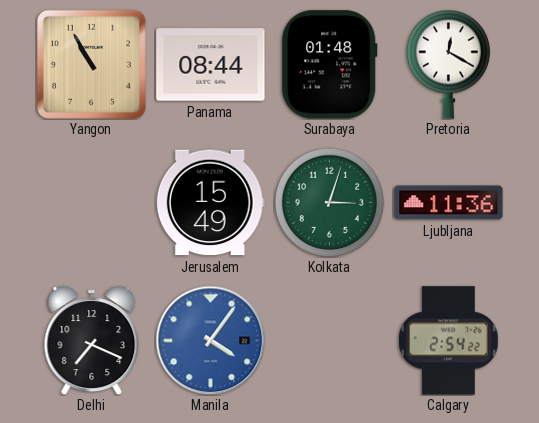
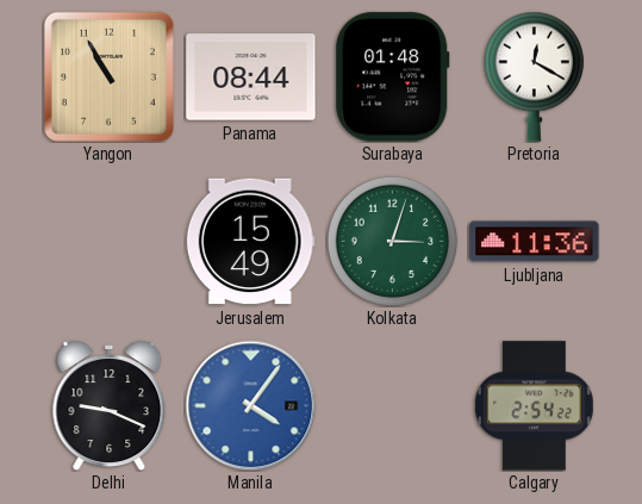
Delhi: 7:19 -> 9:19 (110, 406)
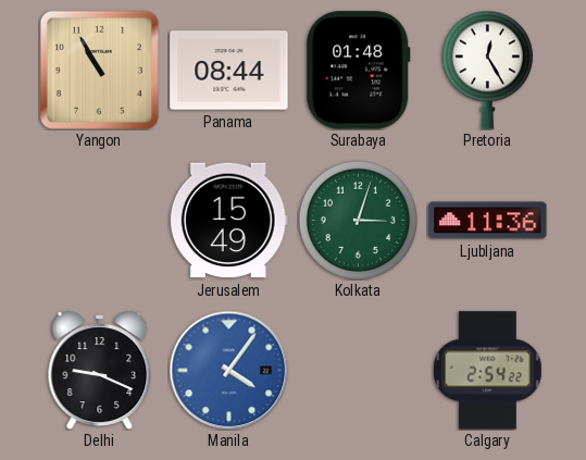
Pretoria: 12:20 -> 12:25 (487, 70)
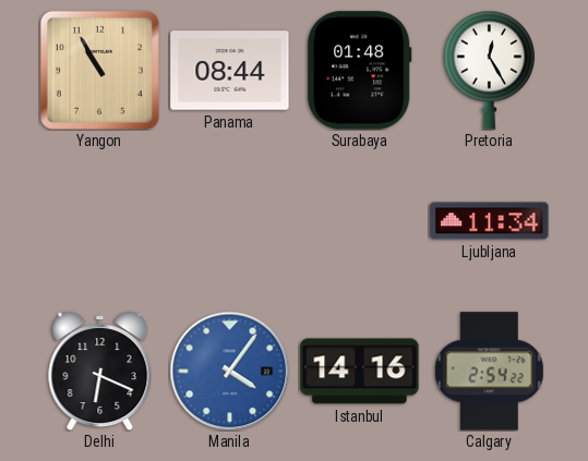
Jerusalem: 15:49 -> none (228, 221)
Kolkata: 3:03 -> none (358, 220)
Ljubljana: 11:36 -> 11:34 (490, 221)
Delhi: 9:19 -> 6:19 (100, 372)
Istanbul: none -> 14:16 (360, 372)
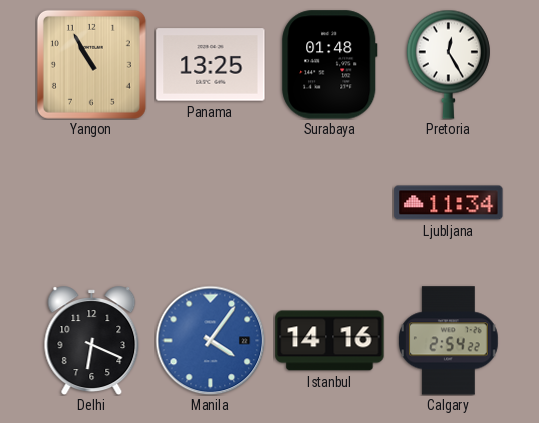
Panama: 08:44 -> 13:25 (211, 65)
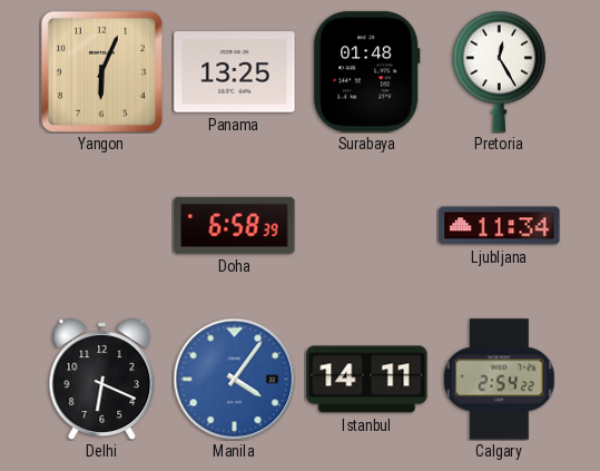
Yangon: 10:55 -> 6:04 (101, 71)
Doha: none -> 6:58 (235, 225)
Istanbul: 14:16 -> 14:11 (367, 380)
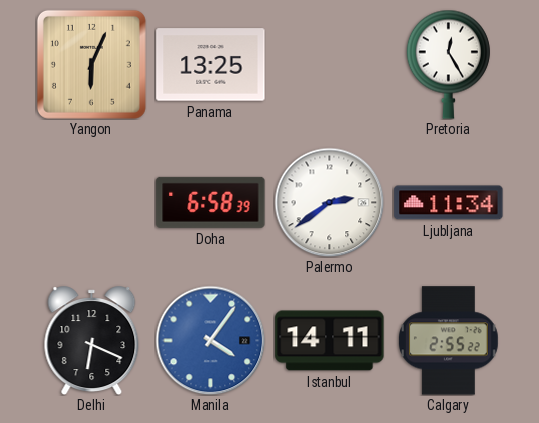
Surabaya: 01:48 -> none (367, 72)
Palermo: none -> 2:39 (329, 202)
Calgary: 2:54 -> 2:55 (449, 341)
